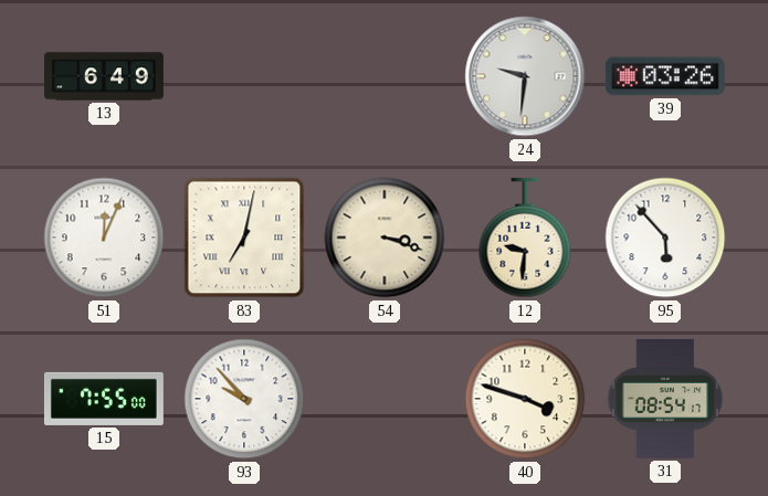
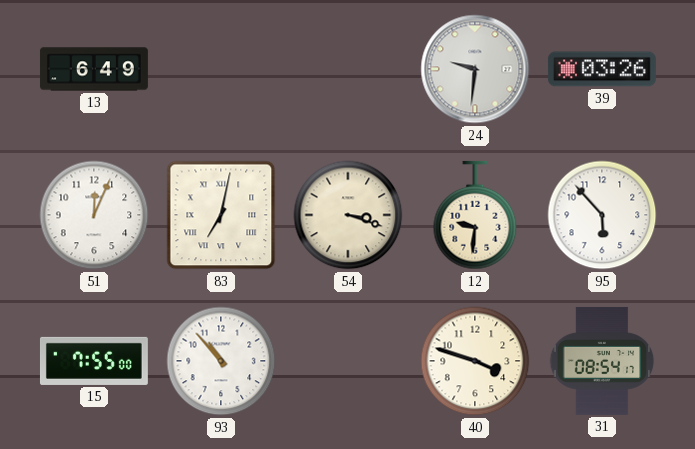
93: 9:53 -> 10:53 (221, 361)
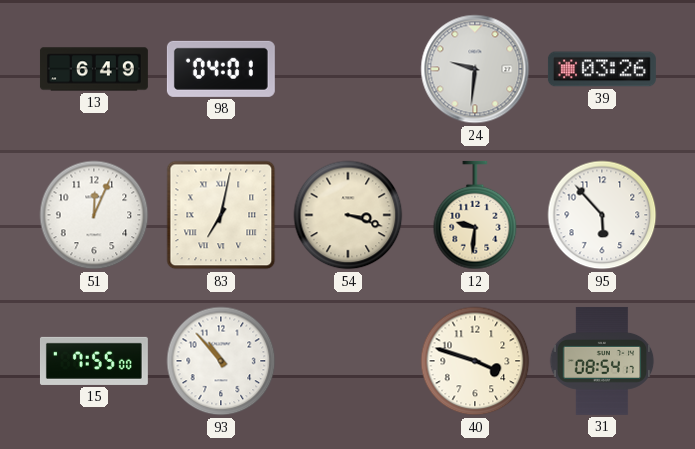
98: none -> 04:01 (221, 69)
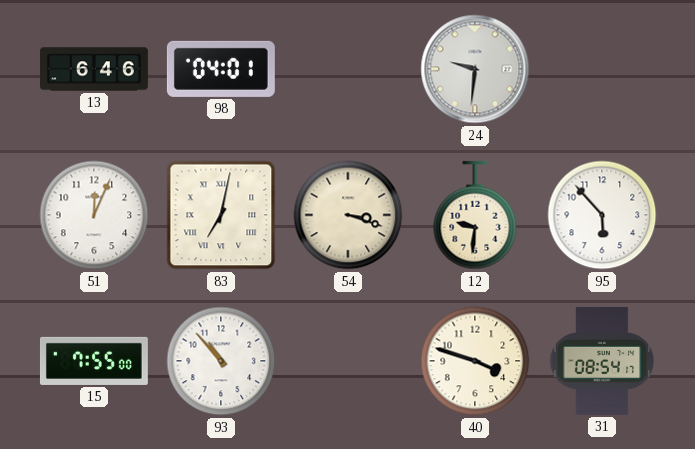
13: 6:49 -> 6:46 (94, 69)
39: 03:26 -> none (602, 69)
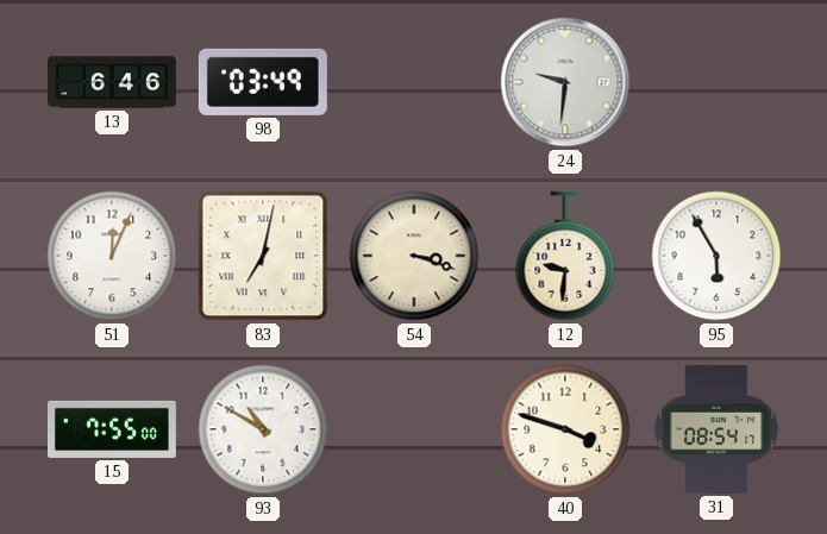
98: 04:01 -> 03:49 (263, 82)
95: 5:53 -> 5:55 (716, 256)
93: 10:53 -> 10:50 (263, 429)
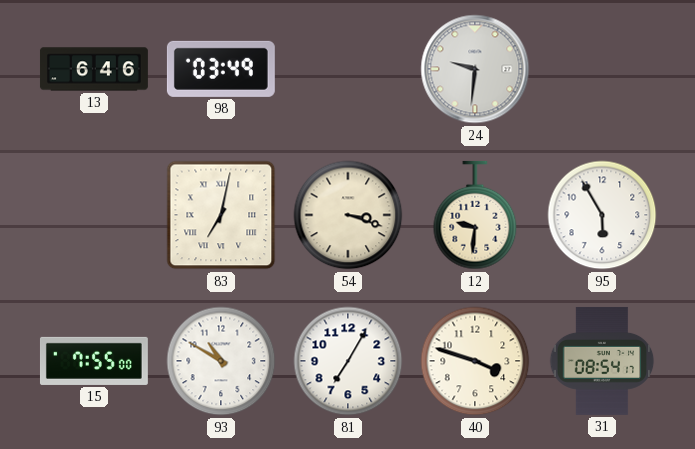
51: 12:04 -> none (112, 256)
81: none -> 7:05 (348, 361)
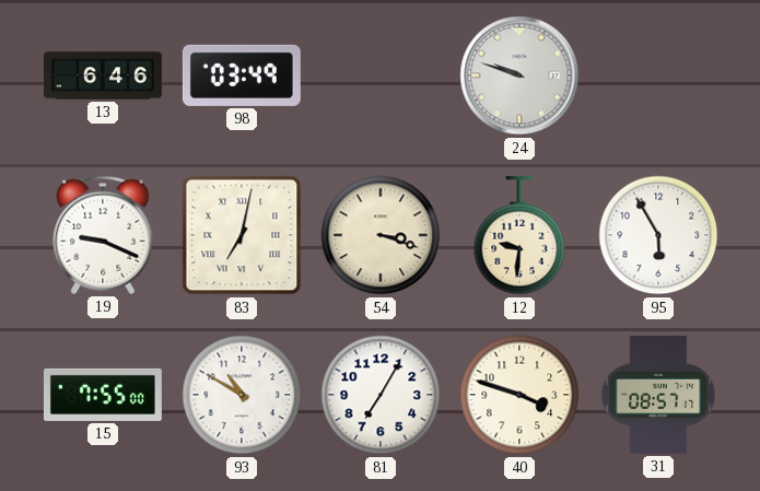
24: 9:31 -> 9:48 (519, 75)
19: none -> 9:19 (103, 235)
31: 08:54 -> 08:57 (658, 395)
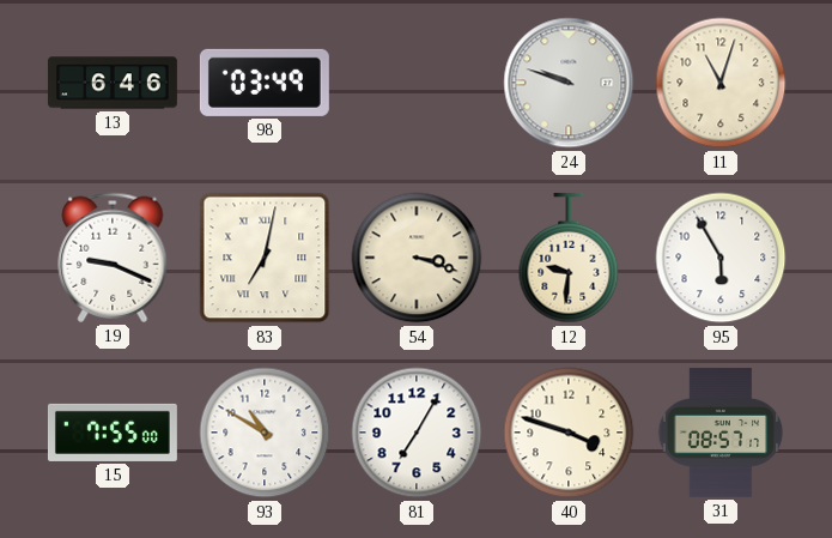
11: none -> 11:03 (721, 83)
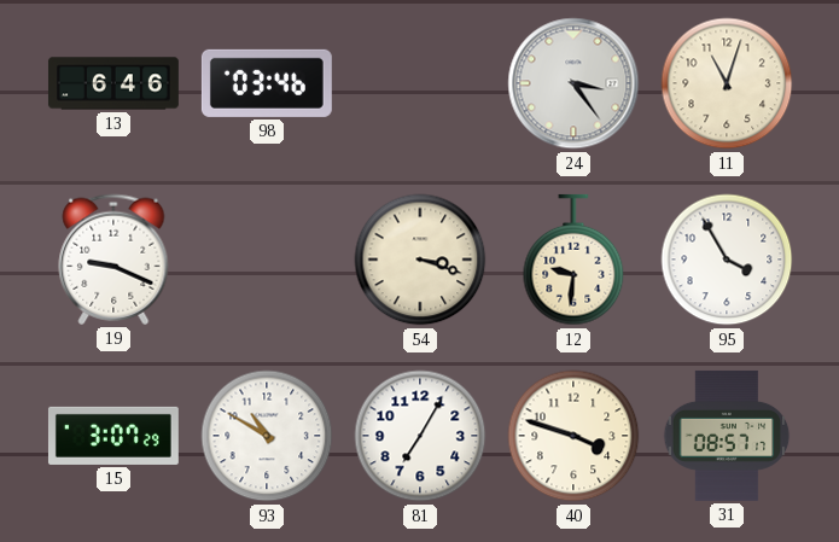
98: 03:49 -> 03:46 (267, 83)
24: 9:48 -> 3:24 (573, 83)
83: 7:02 -> none (265, 258)
95: 5:55 -> 3:55 (727, 260)
15: 7:55 -> 3:07 (113, 436)
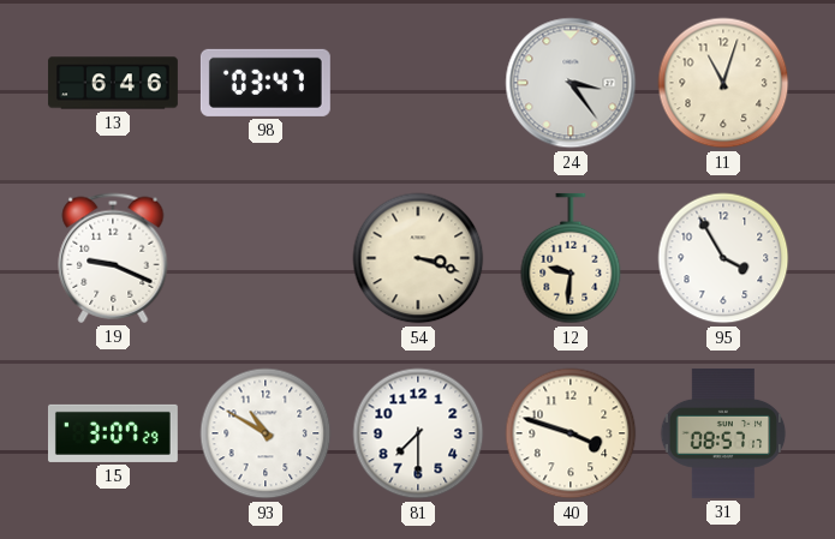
98: 03:46 -> 03:47 (266, 83)
81: 7:05 -> 7:30 (418, 433)
